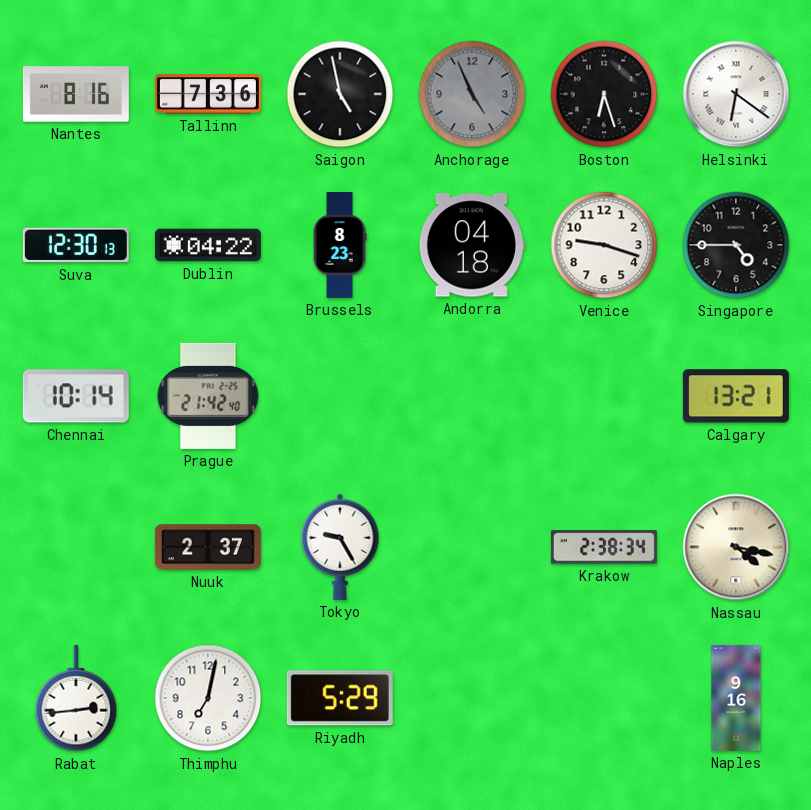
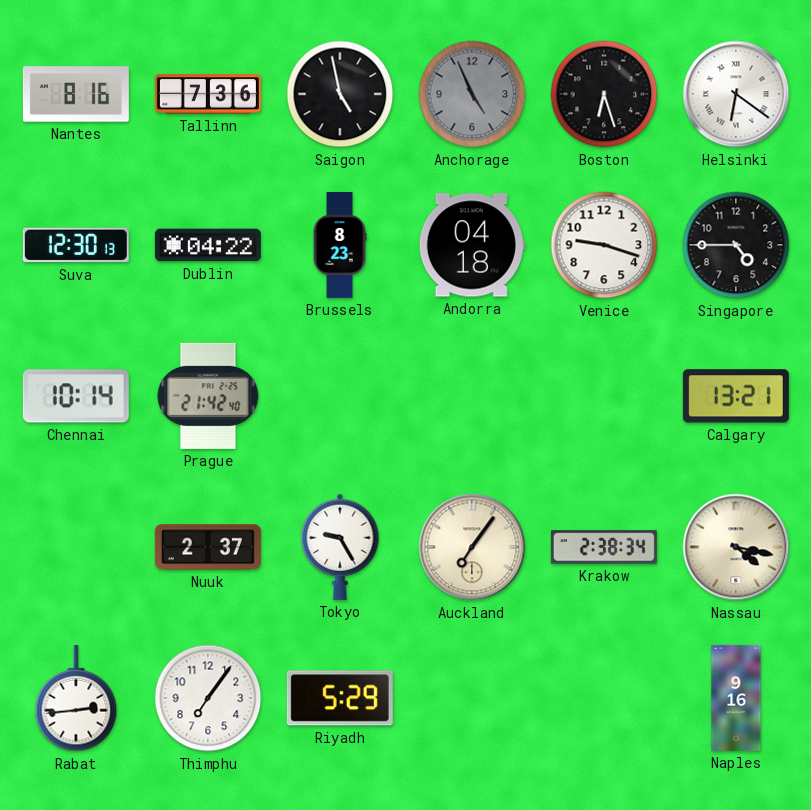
Auckland: none -> 7:06 (472, 547)
Thimphu: 7:02 -> 7:06 (208, 698)
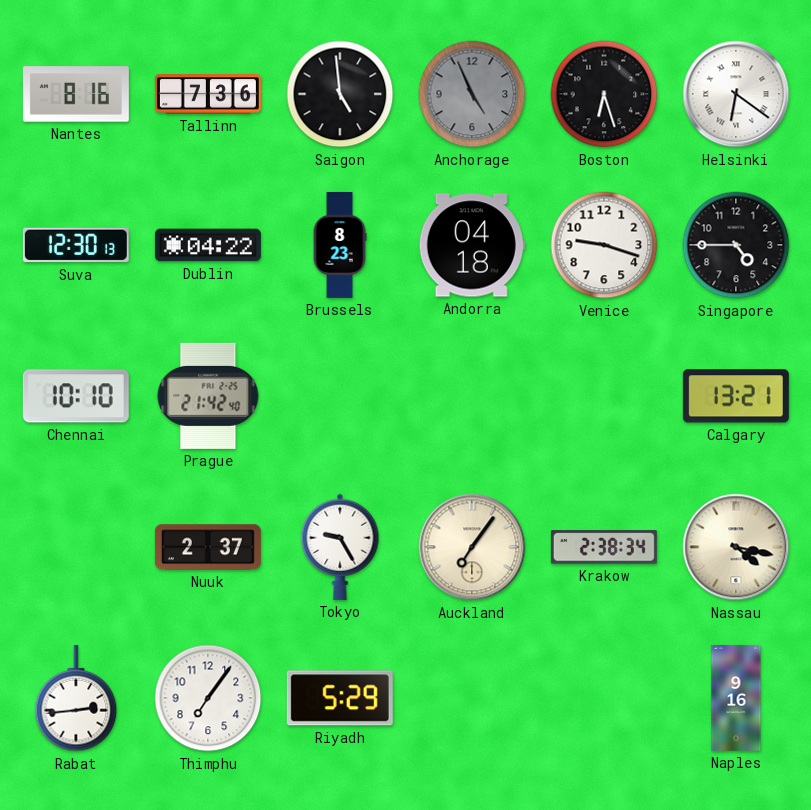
Saigon: 4:58 -> 4:59 (340, 94)
Chennai: 10:14 -> 10:10 (76, 396)
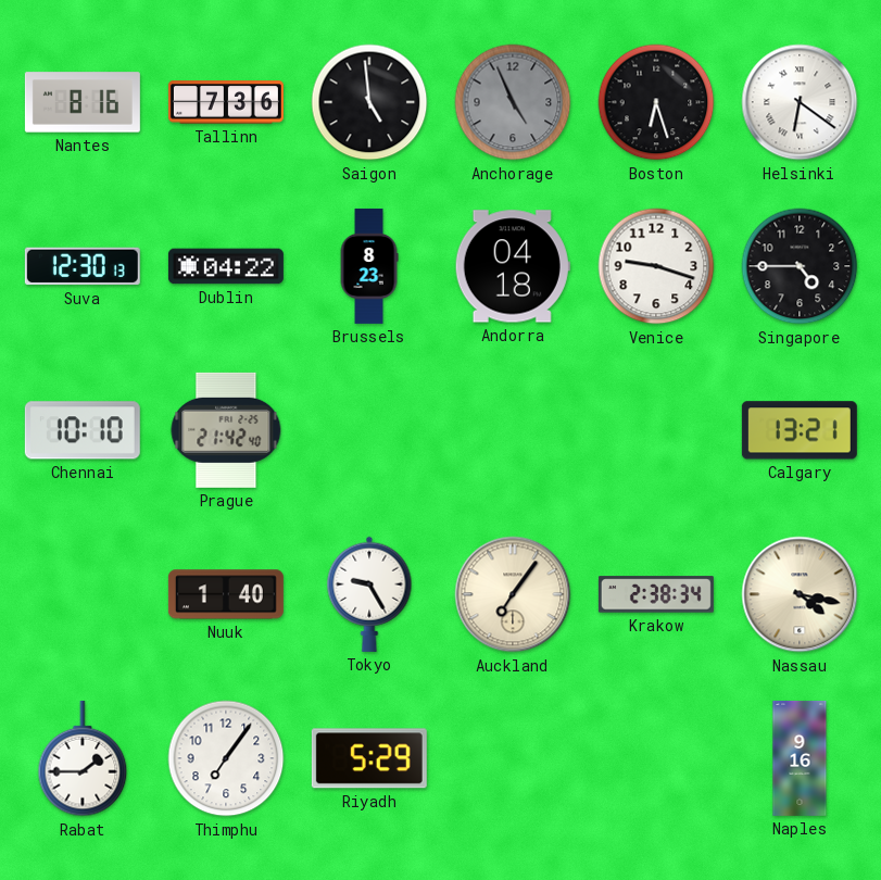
Nuuk: 2:37 -> 1:40 (226, 594)
Rabat: 2:44 -> 1:45 (83, 758)
